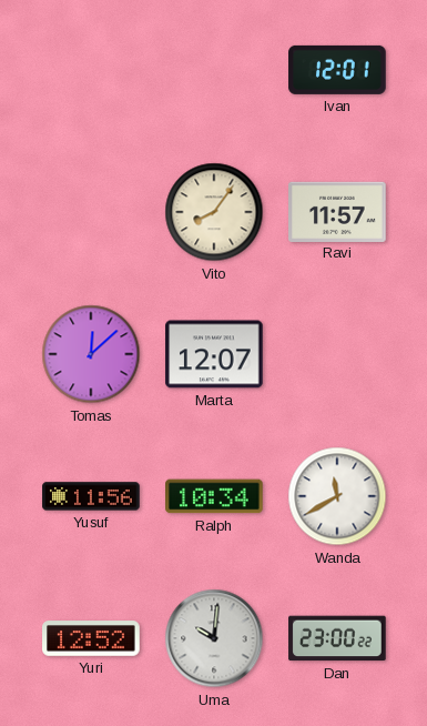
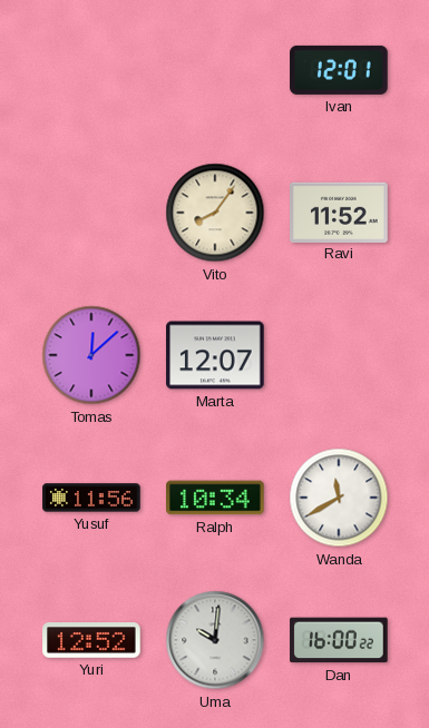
Ravi: 11:57 -> 11:52 (339, 211)
Dan: 23:00 -> 16:00 (339, 640)
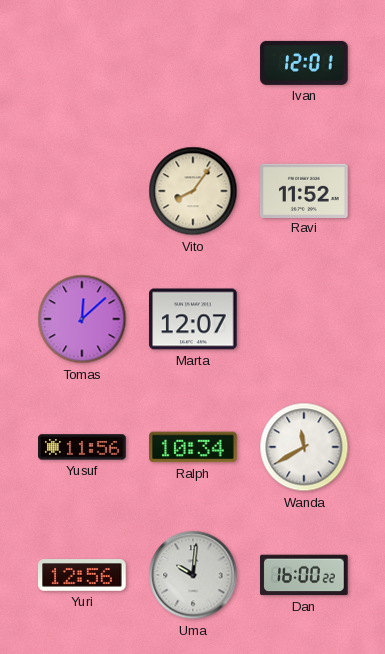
Yuri: 12:52 -> 12:56 (82, 575)
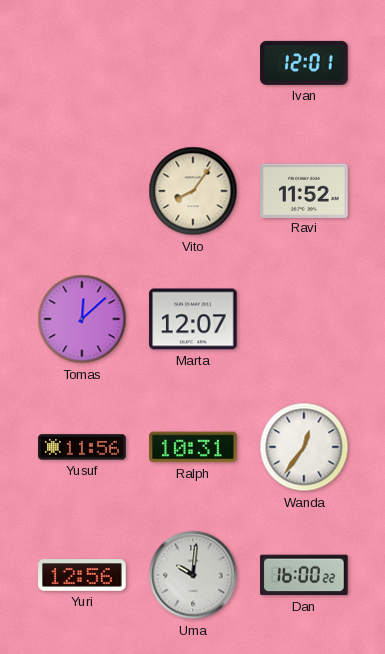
Ralph: 10:34 -> 10:31 (193, 447)
Wanda: 11:40 -> 12:36 (304, 447)
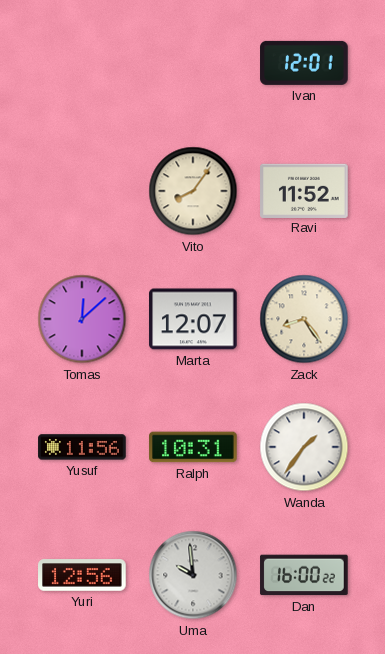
Zack: none -> 8:24 (304, 319)
Wanda: 12:36 -> 1:36 (304, 447)
Uma: 10:01 -> 9:59 (193, 575)
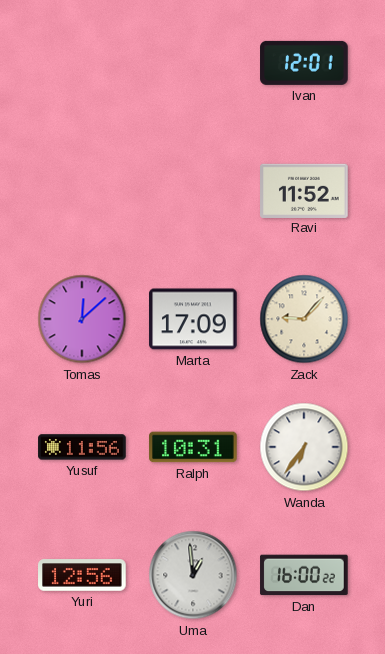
Vito: 8:06 -> none (193, 191)
Marta: 12:07 -> 17:09 (193, 319)
Zack: 8:24 -> 9:07 (304, 319)
Wanda: 1:36 -> 6:36 (304, 447)
Uma: 9:59 -> 12:59 (193, 575)
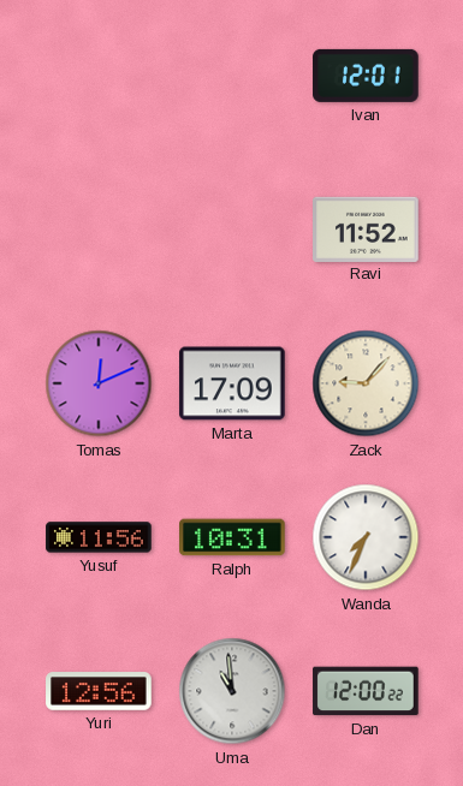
Tomas: 12:08 -> 12:11 (99, 383)
Wanda: 6:36 -> 7:34 (366, 537)
Uma: 12:59 -> 10:59 (232, 691)
Dan: 16:00 -> 12:00 (366, 691)
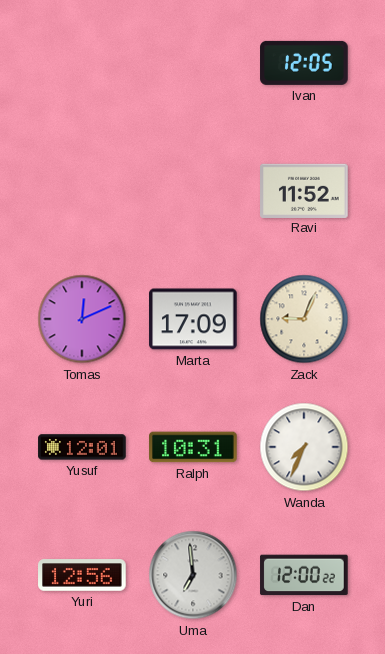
Ivan: 12:01 -> 12:05 (304, 63)
Zack: 9:07 -> 9:04 (304, 319)
Yusuf: 11:56 -> 12:01 (82, 447)
Uma: 10:59 -> 6:59 (193, 575)
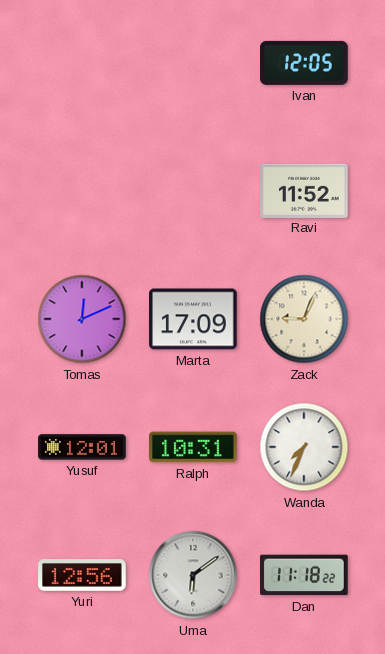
Uma: 6:59 -> 6:09 (193, 575)
Dan: 12:00 -> 11:18 (304, 575)
